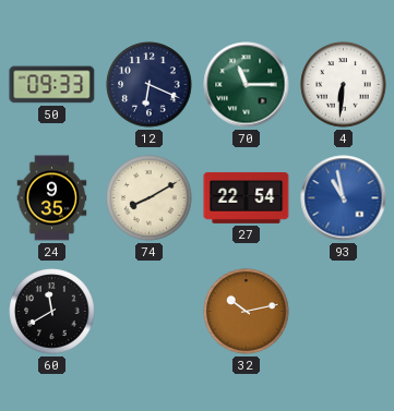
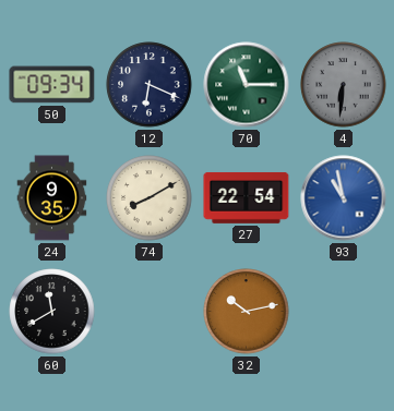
50: 09:33 -> 09:34 (52, 85)
4 dial: white -> grey (344, 85)
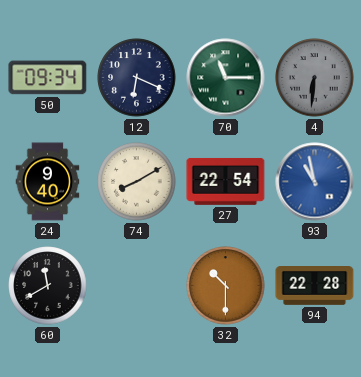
24: 9:35 -> 9:40 (48, 182)
32: 10:13 -> 10:30 (226, 286)
94: none -> 22:28 (315, 286)
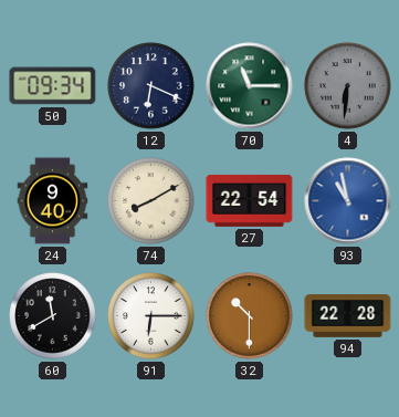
91: none -> 6:15 (151, 316)
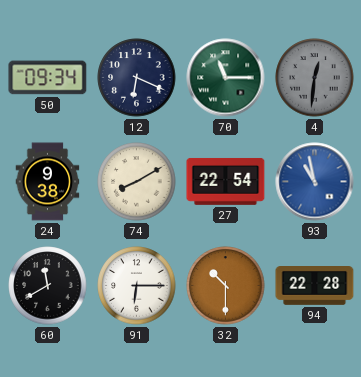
4: 6:31 -> 12:31 (315, 78)
24: 9:40 -> 9:38 (48, 182)
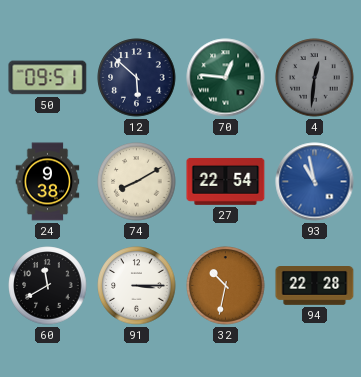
50: 09:34 -> 09:51 (48, 78)
12: 6:19 -> 5:52 (137, 78)
70: 11:15 -> 12:46 (226, 78)
91: 6:15 -> 3:15 (137, 286)
32: 10:30 -> 10:32 (226, 286)
